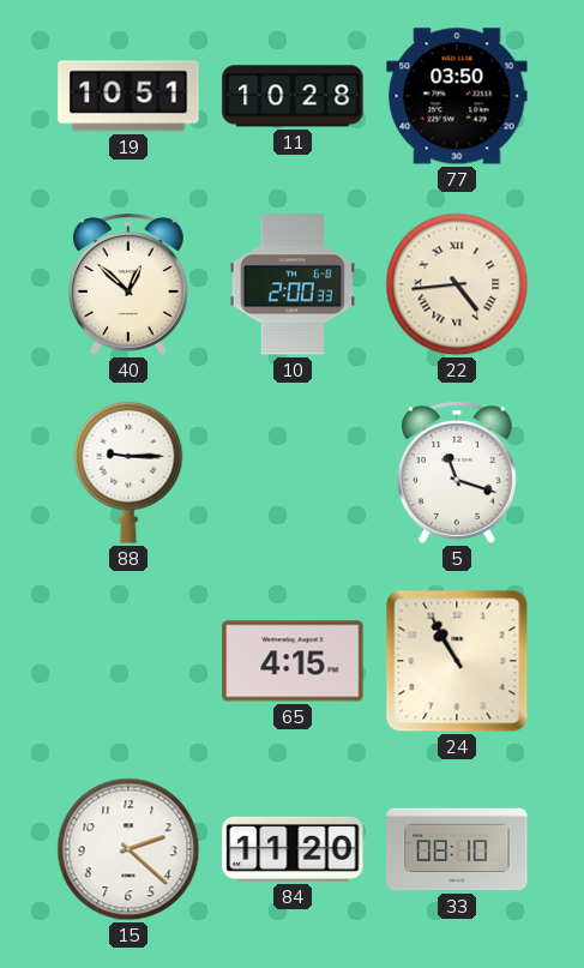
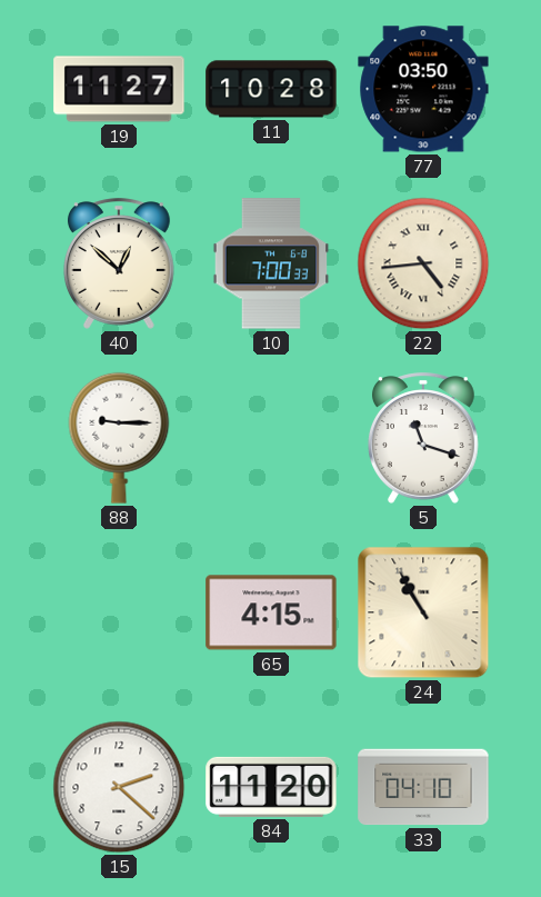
19: 10:51 -> 11:27 (119, 89)
10: 2:00 -> 7:00 (271, 263)
33: 08:10 -> 04:10 (423, 787)
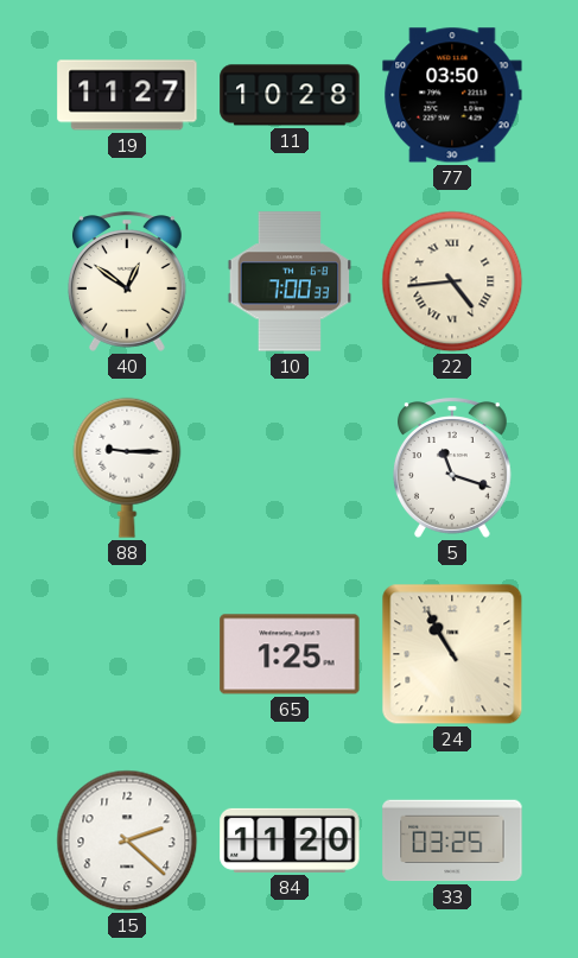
40: 12:52 -> 12:51 (127, 281)
65: 4:15 -> 1:25 (290, 654)
33: 04:10 -> 03:25 (452, 840)
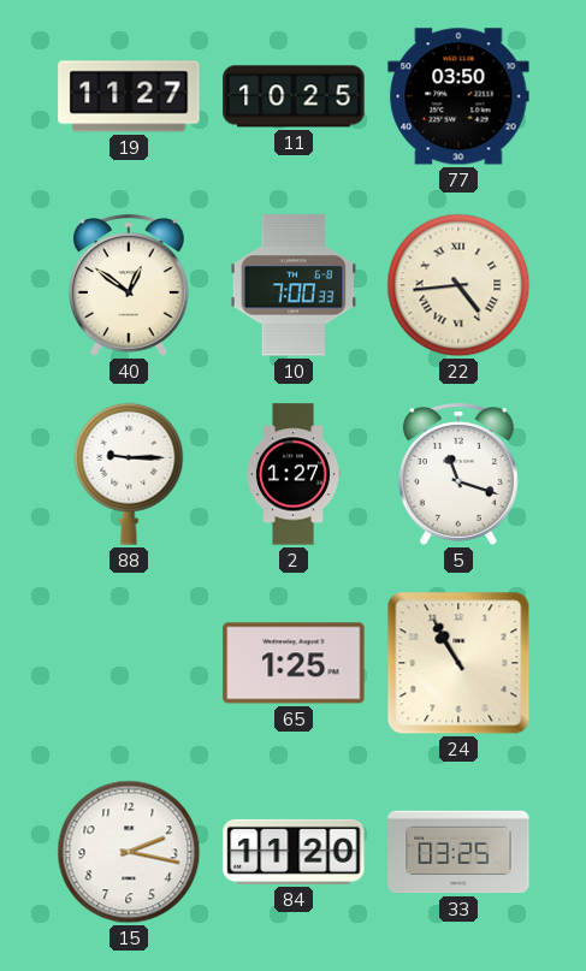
11: 10:28 -> 10:25 (294, 96)
2: none -> 1:27 (294, 474)
15: 2:22 -> 2:17 (129, 852)
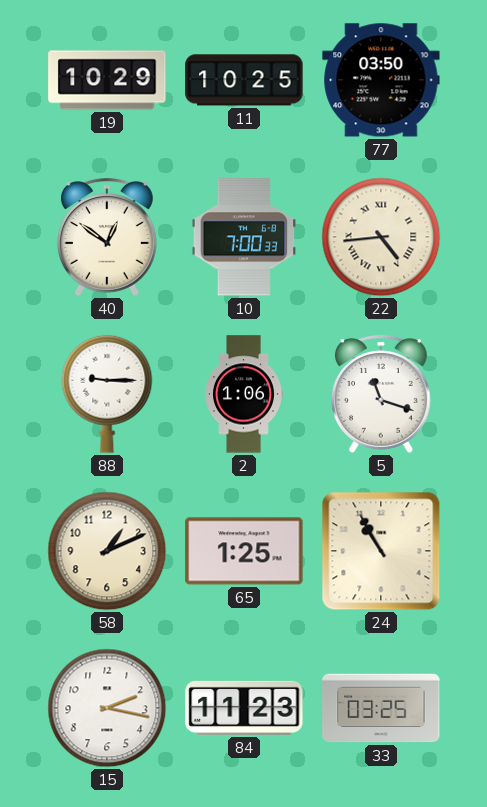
19: 11:27 -> 10:29 (107, 80)
2: 1:27 -> 1:06 (244, 394)
58: none -> 1:11 (107, 551)
84: 11:20 -> 11:23 (244, 708)
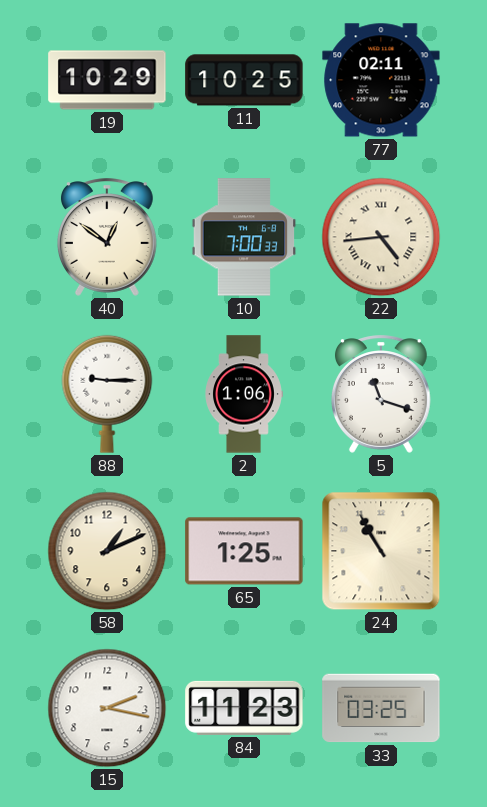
77: 03:50 -> 02:11 (381, 80)
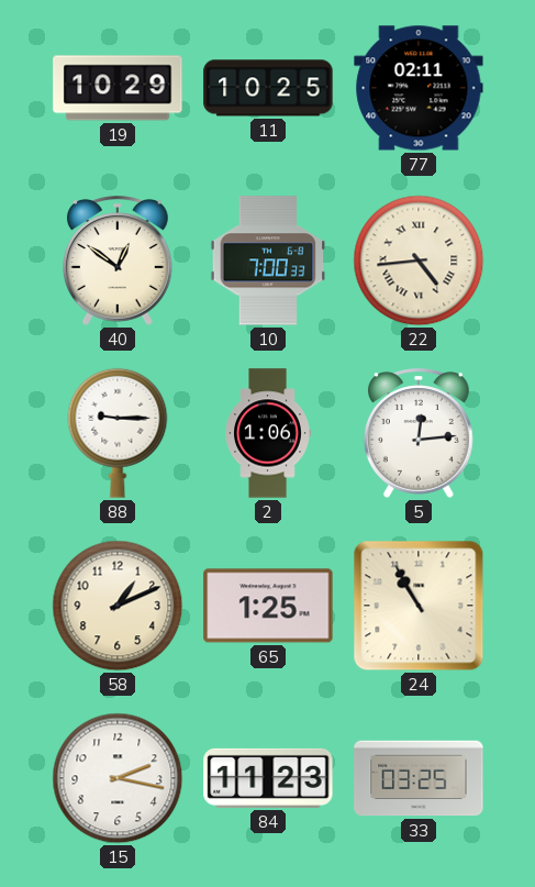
5: 11:18 -> 12:14 (419, 433)
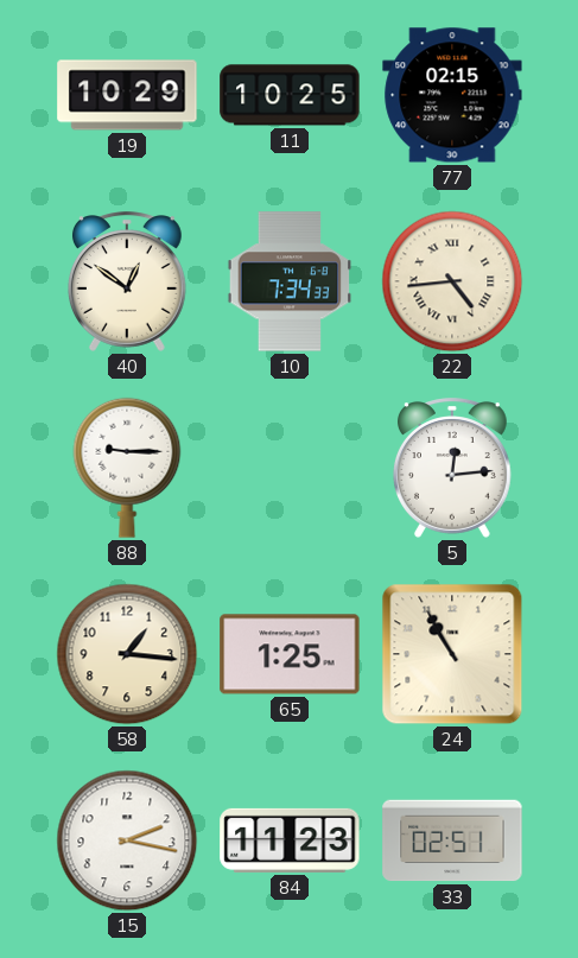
77: 02:11 -> 02:15 (452, 95)
10: 7:00 -> 7:34 (290, 281)
2: 1:06 -> none (268, 433)
58: 1:11 -> 1:16 (127, 654)
33: 03:25 -> 02:51 (452, 840)
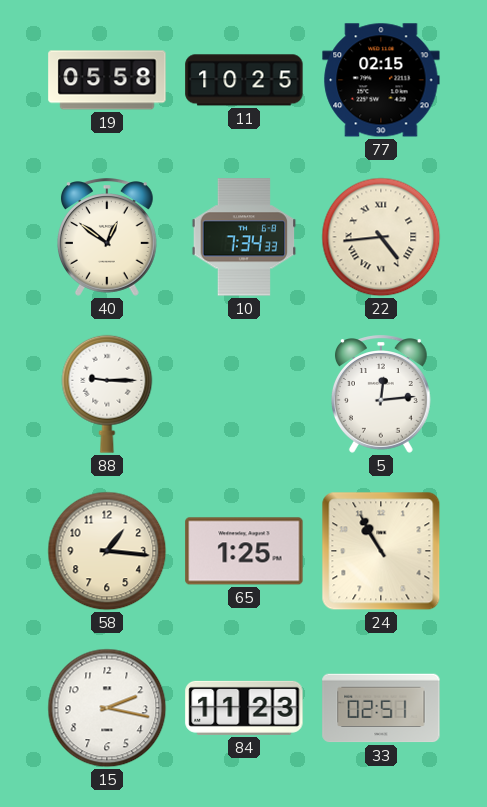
19: 10:29 -> 05:58 (107, 80)
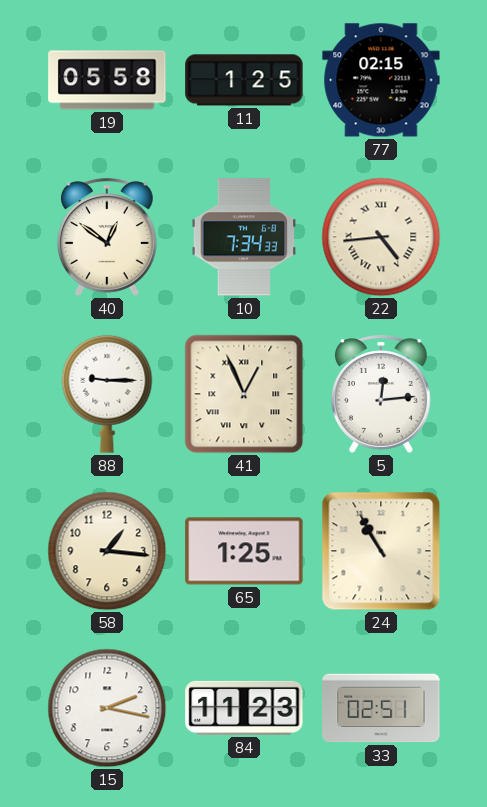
11: 10:25 -> 1:25 (244, 80)
41: none -> 12:56 (244, 394)
